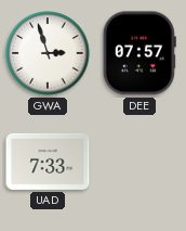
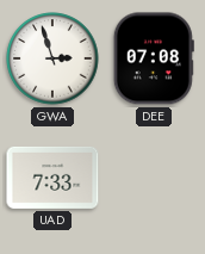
DEE: 07:57 -> 07:08 (154, 58)
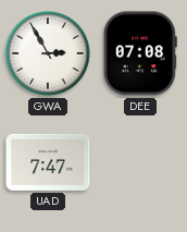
GWA: 2:57 -> 2:55 (48, 53)
UAD: 7:33 -> 7:47 (48, 162)
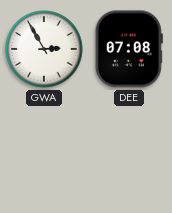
UAD: 7:47 -> none (48, 162)
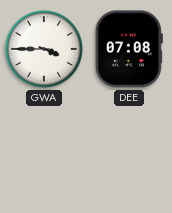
GWA: 2:55 -> 3:45 (44, 49)
